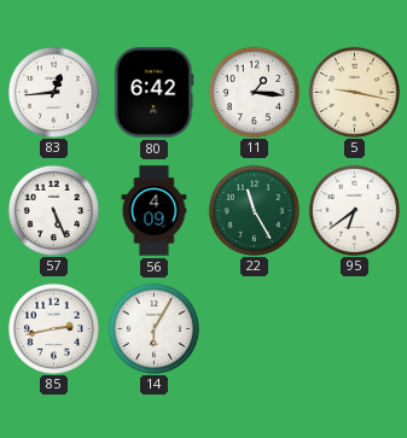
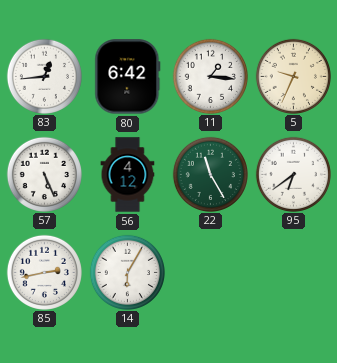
5: 9:17 -> 9:34 (293, 76)
56: 4:09 -> 4:12 (128, 175)
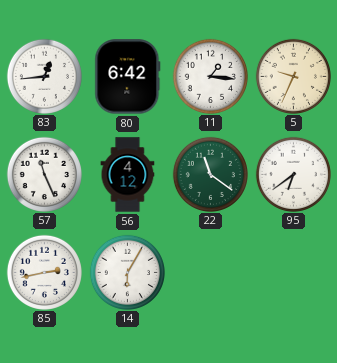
57: 5:26 -> 11:26 (44, 174)
22: 11:25 -> 11:21 (210, 174)
